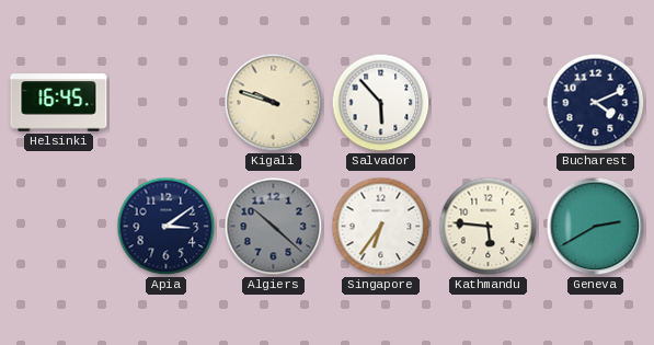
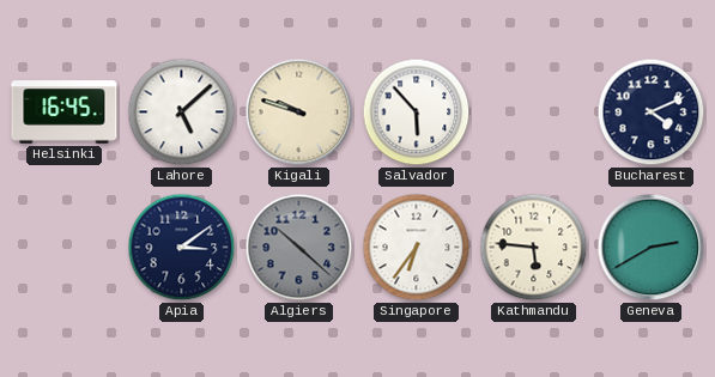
Lahore: none -> 5:08 (182, 113)
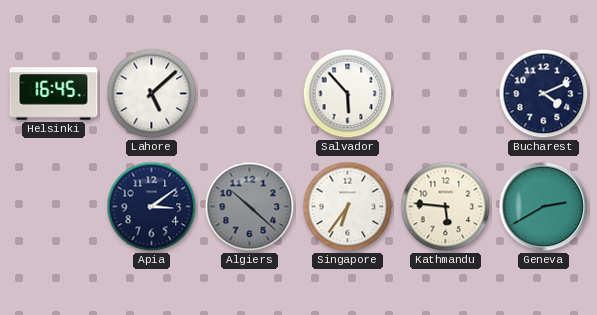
Kigali: 9:48 -> none (299, 113)
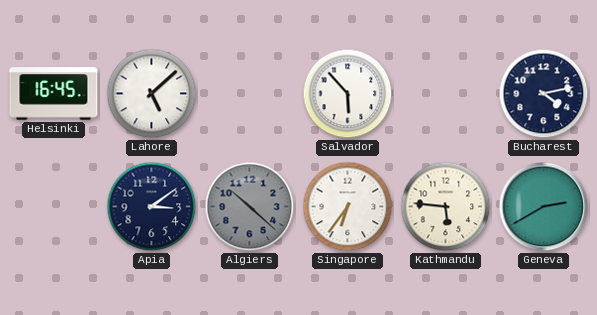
Bucharest: 4:11 -> 4:13 (544, 94)
